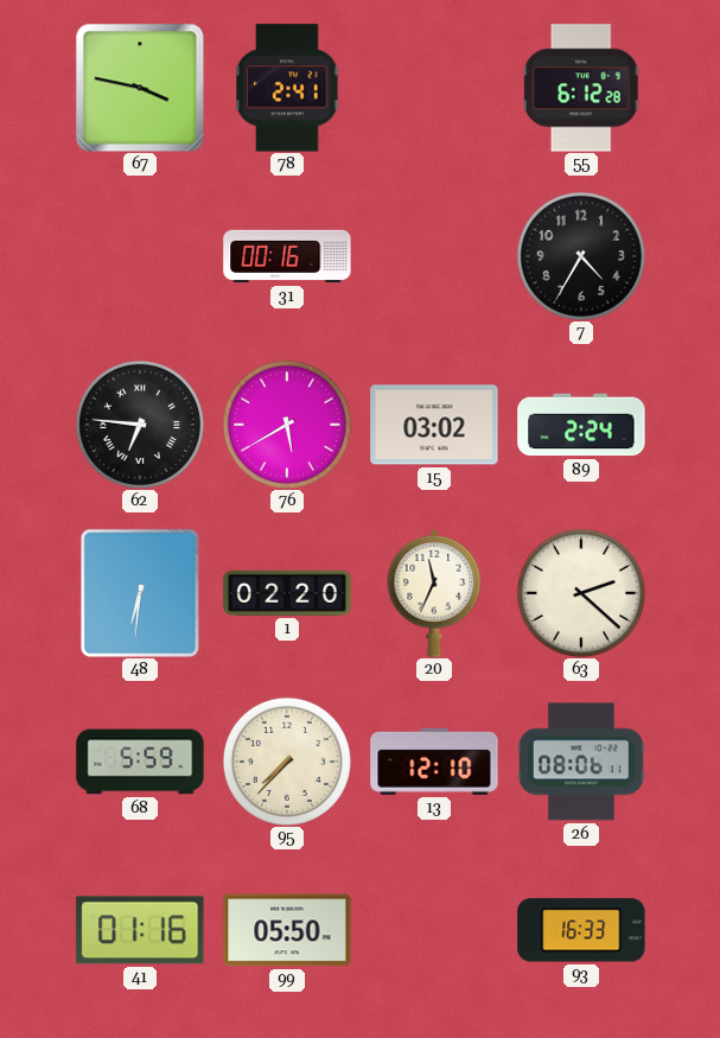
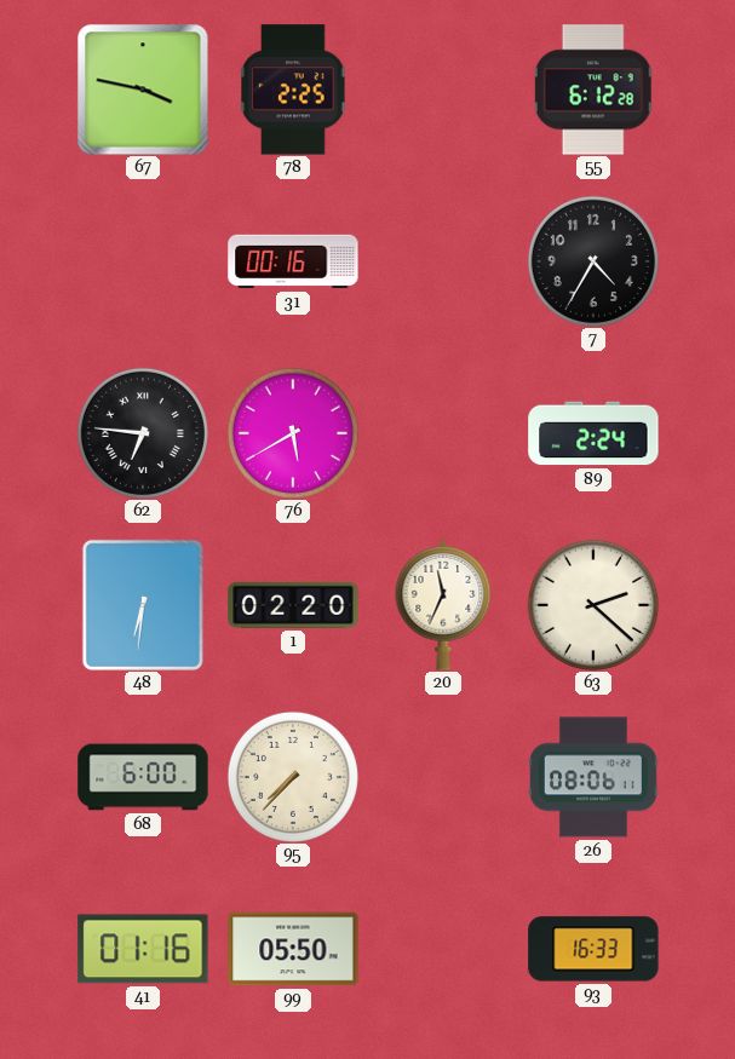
78: 2:41 -> 2:25 (294, 90)
15: 03:02 -> none (434, 425)
68: 5:59 -> 6:00 (143, 777)
13: 12:10 -> none (434, 762)
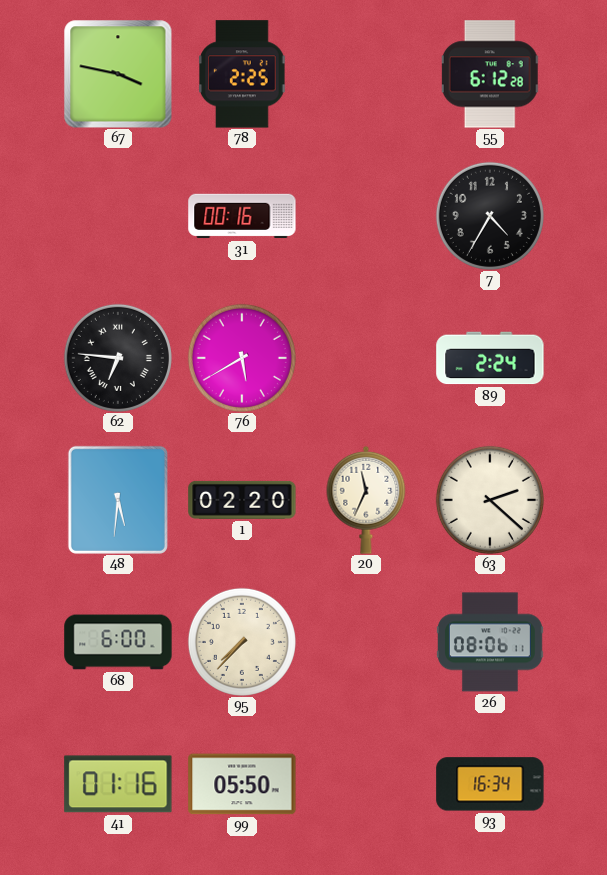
48: 6:31 -> 5:31 (118, 500)
93: 16:33 -> 16:34 (490, 784)
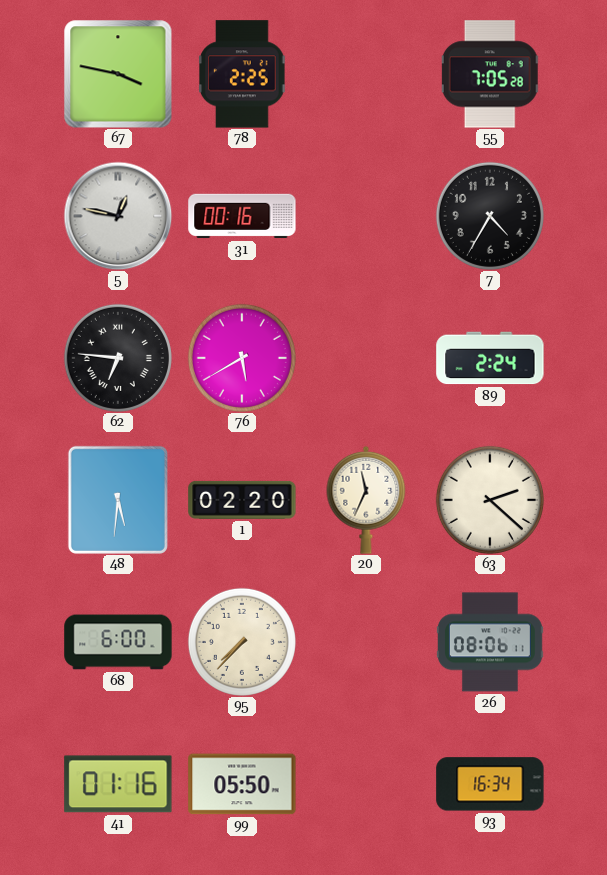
55: 6:12 -> 7:05 (490, 74)
5: none -> 12:47 (118, 216)
